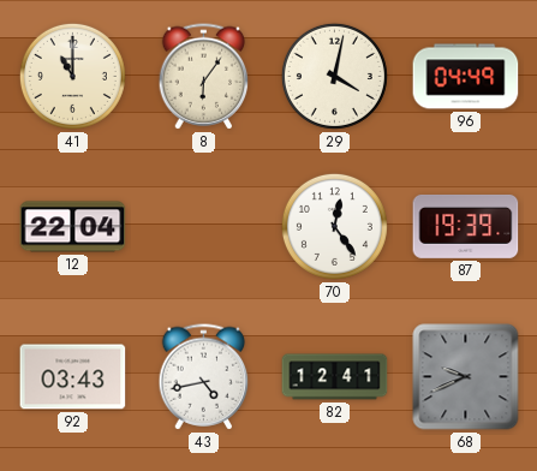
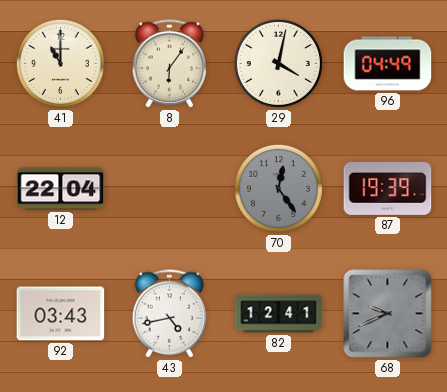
70 dial: white -> grey (278, 188)
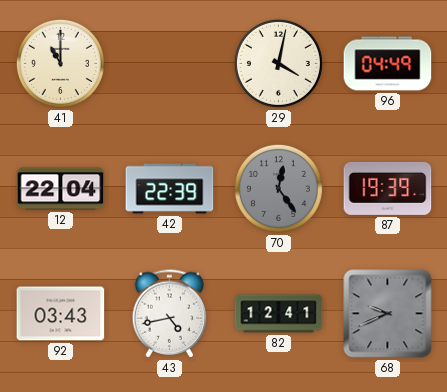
8: 6:06 -> none (170, 64)
42: none -> 22:39 (170, 189)
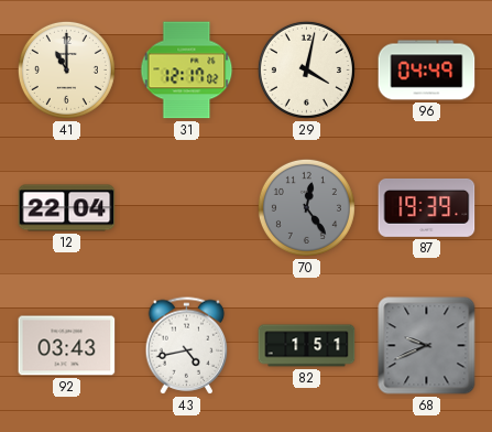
31: none -> 12:17 (187, 71)
42: 22:39 -> none (170, 189)
82: 12:41 -> 1:51 (307, 346)
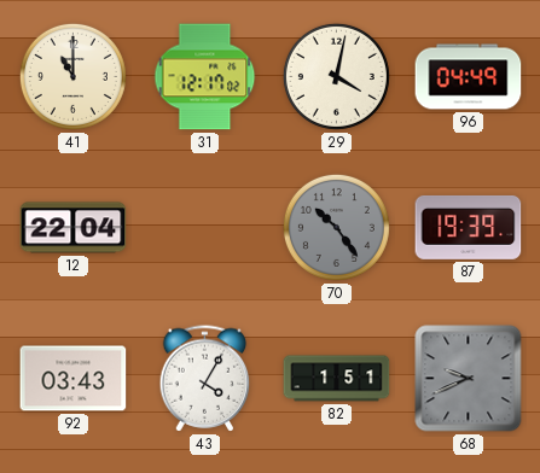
70: 12:24 -> 10:24 (336, 227)
43: 4:43 -> 4:05 (205, 379)
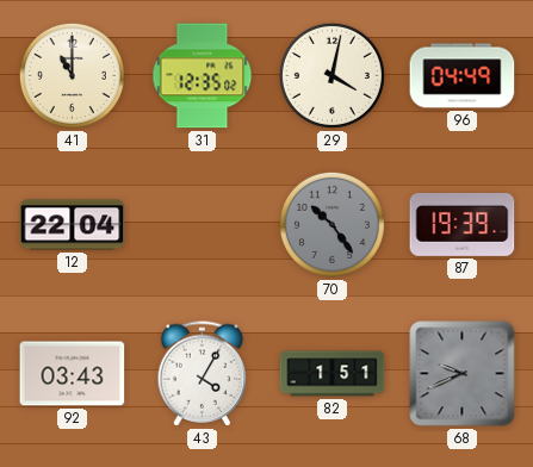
31: 12:17 -> 12:35 (203, 76)
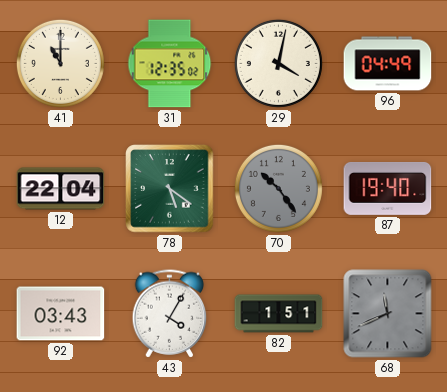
78: none -> 5:21 (170, 189)
87: 19:39 -> 19:40 (388, 188)
68: 9:41 -> 11:41 (388, 314)
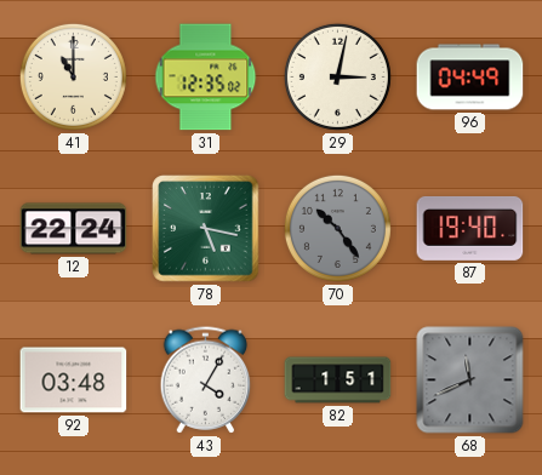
29: 4:02 -> 3:02 (337, 76)
12: 22:04 -> 22:24 (74, 229)
78: 5:21 -> 5:17 (206, 229)
92: 03:43 -> 03:48 (74, 380)
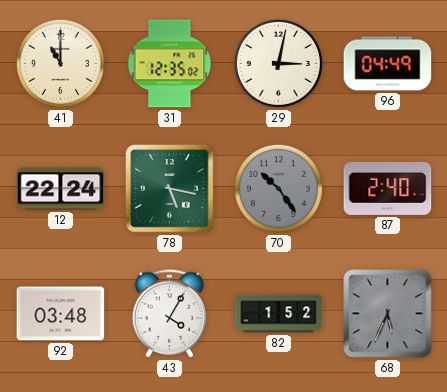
87: 19:40 -> 2:40 (388, 188)
82: 1:51 -> 1:52 (279, 314)
68: 11:41 -> 5:34 (388, 314)
